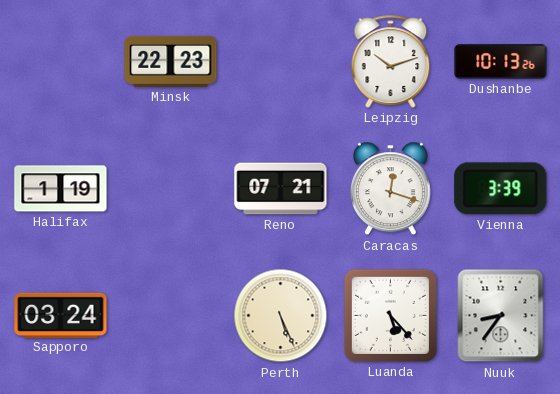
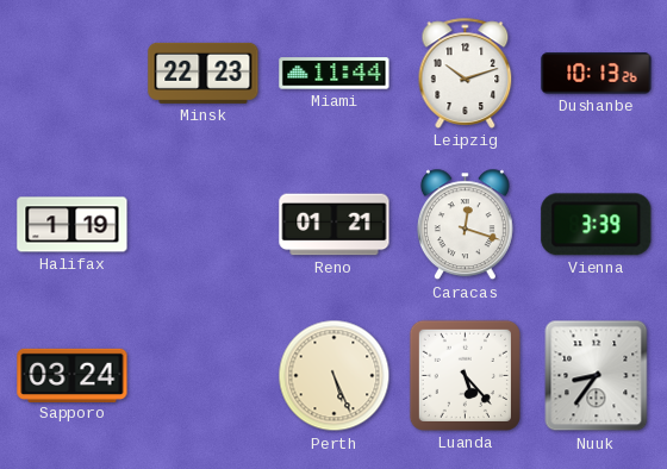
Miami: none -> 11:44 (335, 74)
Reno: 07:21 -> 01:21 (335, 225)
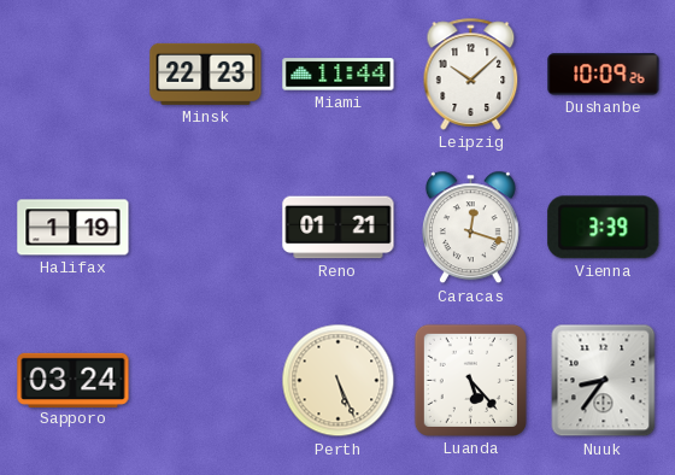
Leipzig: 10:12 -> 10:08 (471, 74)
Dushanbe: 10:13 -> 10:09 (604, 75)
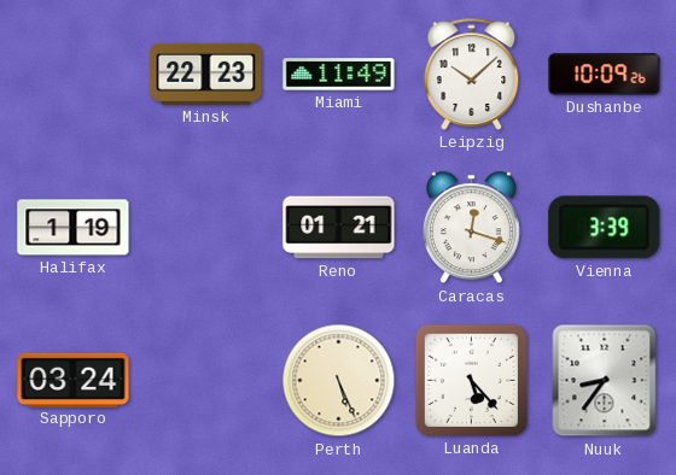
Miami: 11:44 -> 11:49 (339, 75)
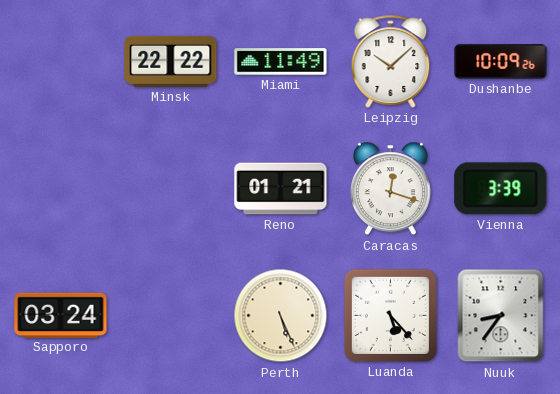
Minsk: 22:23 -> 22:22 (171, 61)
Halifax: 1:19 -> none (74, 228)
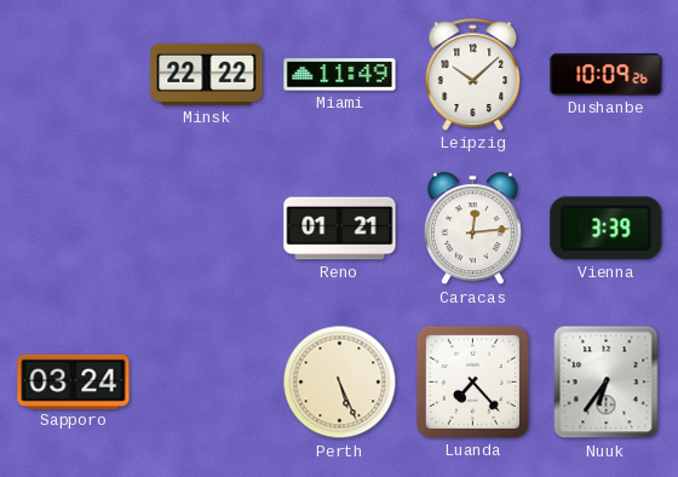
Caracas: 12:18 -> 12:14 (472, 229)
Luanda: 5:23 -> 7:23 (472, 381)
Nuuk: 8:36 -> 6:36 (607, 383)
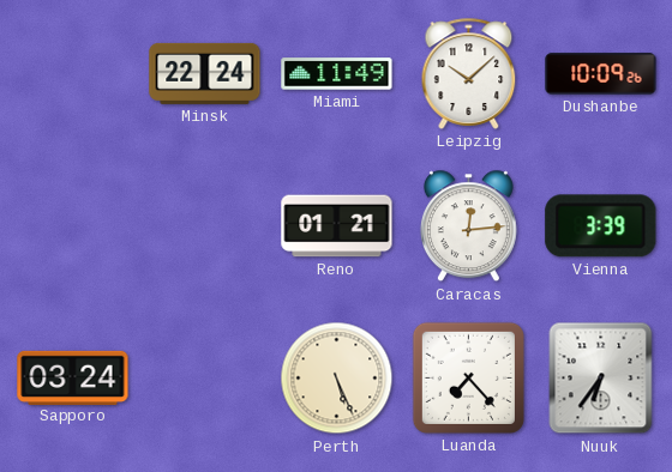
Minsk: 22:22 -> 22:24 (205, 73)
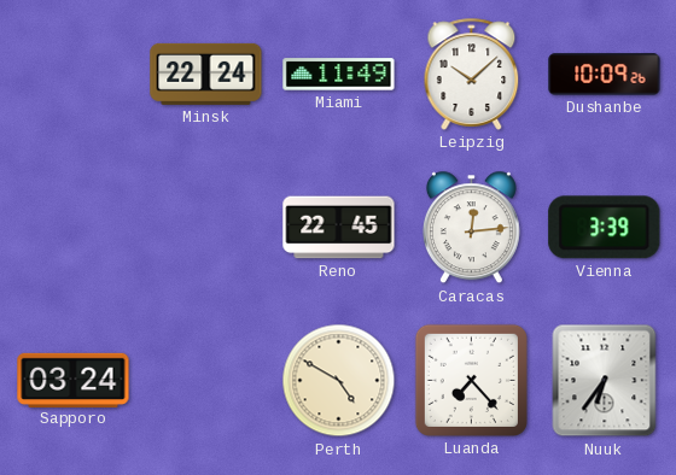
Reno: 01:21 -> 22:45 (339, 228)
Perth: 5:26 -> 4:50 (339, 381)
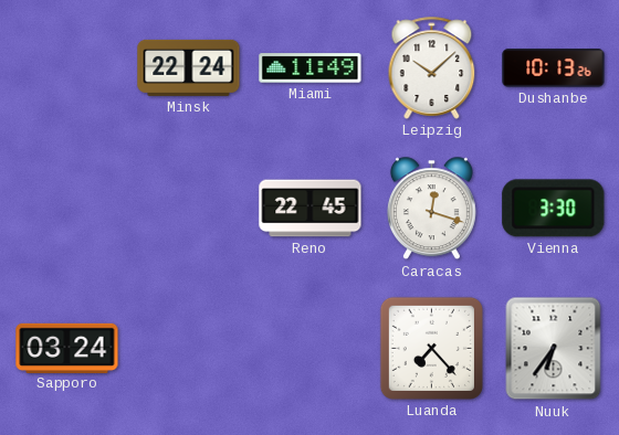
Dushanbe: 10:09 -> 10:13 (554, 68)
Caracas: 12:14 -> 12:18 (431, 209)
Vienna: 3:39 -> 3:30 (554, 209)
Perth: 4:50 -> none (339, 381)
